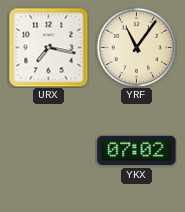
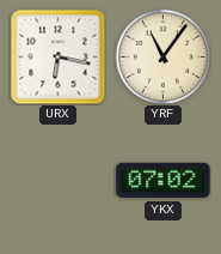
URX: 7:17 -> 6:17 (57, 56)
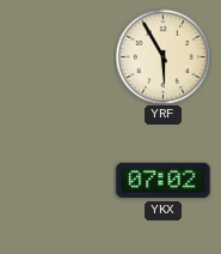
URX: 6:17 -> none (57, 56)
YRF: 11:06 -> 5:55 (162, 56)
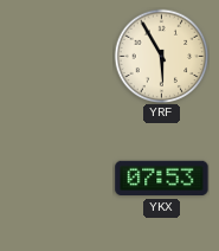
YKX: 07:02 -> 07:53 (162, 179)
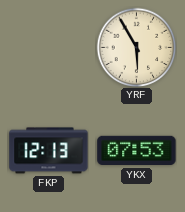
FKP: none -> 12:13 (49, 151)
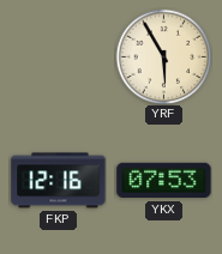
FKP: 12:13 -> 12:16 (59, 181)
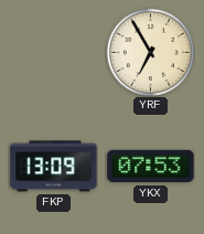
YRF: 5:55 -> 6:55 (150, 52)
FKP: 12:16 -> 13:09 (54, 167)
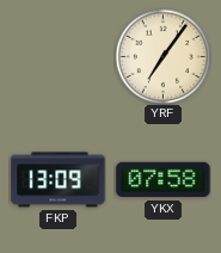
YRF: 6:55 -> 7:06 (162, 56)
YKX: 07:53 -> 07:58 (164, 180)
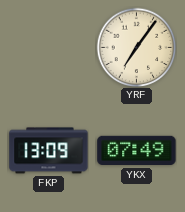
YKX: 07:58 -> 07:49 (137, 151)
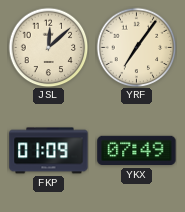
JSL: none -> 12:08 (48, 47)
FKP: 13:09 -> 01:09 (49, 151)
